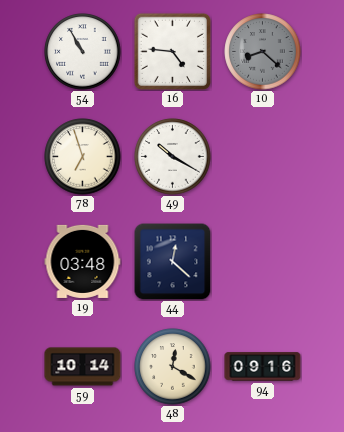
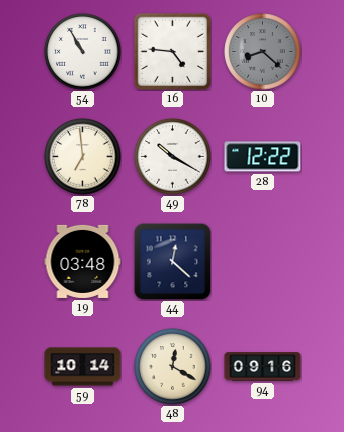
78: 6:57 -> 6:59 (83, 157)
28: none -> 12:22 (263, 157)
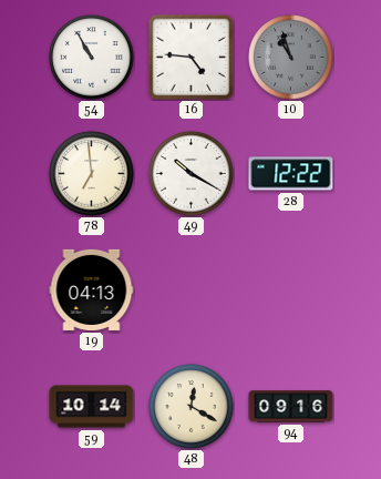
10: 8:22 -> 10:57 (291, 58)
19: 03:48 -> 04:13 (92, 289)
44: 12:22 -> none (172, 261)
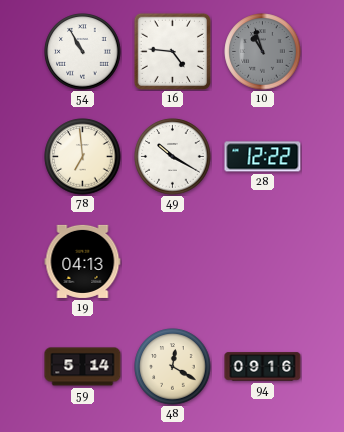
59: 10:14 -> 5:14 (83, 367)
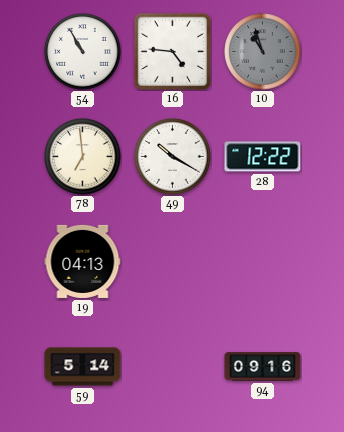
48: 12:20 -> none (173, 367)
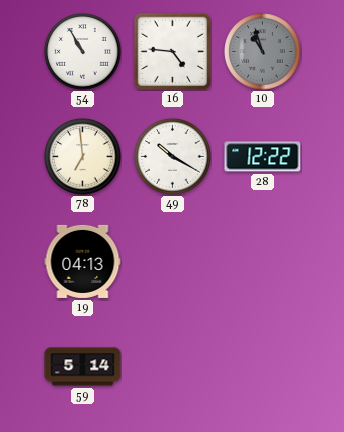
94: 09:16 -> none (263, 367)
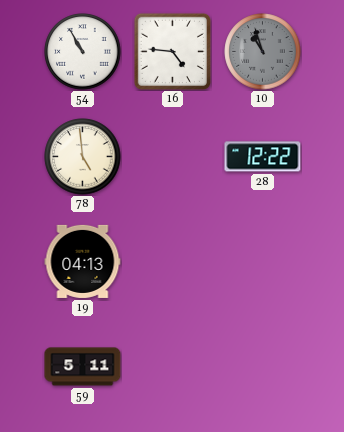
78: 6:59 -> 4:59 (83, 157)
49: 10:20 -> none (173, 157)
59: 5:14 -> 5:11 (83, 367)
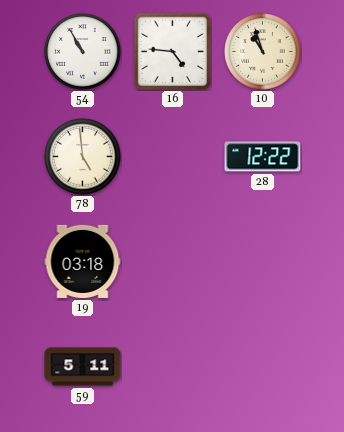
10 dial: grey -> cream (263, 52)
19: 04:13 -> 03:18 (83, 261)
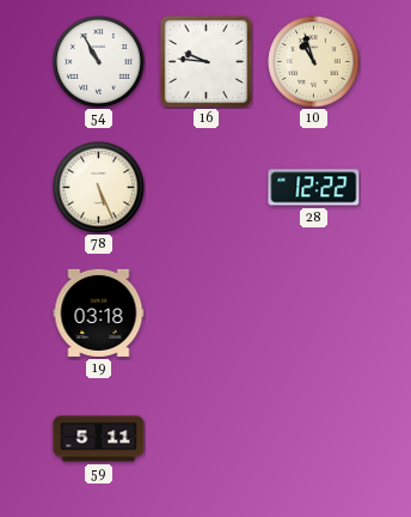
16: 4:46 -> 9:46 (205, 61)
78: 4:59 -> 5:26 (99, 188)
